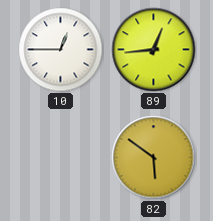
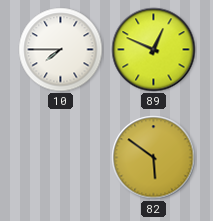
10: 12:45 -> 7:45 (61, 50)
89: 12:44 -> 12:49 (154, 50)
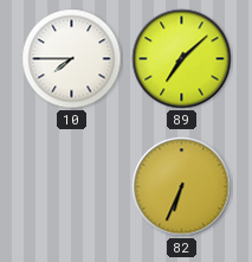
89: 12:49 -> 7:08 (182, 59)
82: 5:51 -> 6:34 (182, 187)
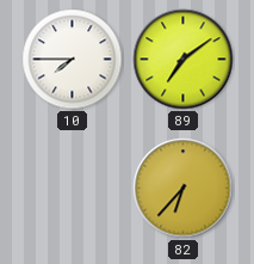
89: 7:08 -> 7:09 (184, 60)
82: 6:34 -> 6:37 (184, 189)
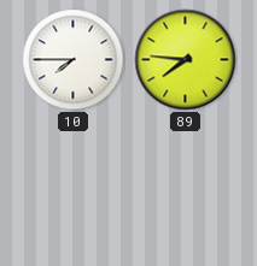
89: 7:09 -> 7:46 (186, 60)
82: 6:37 -> none (184, 189)
